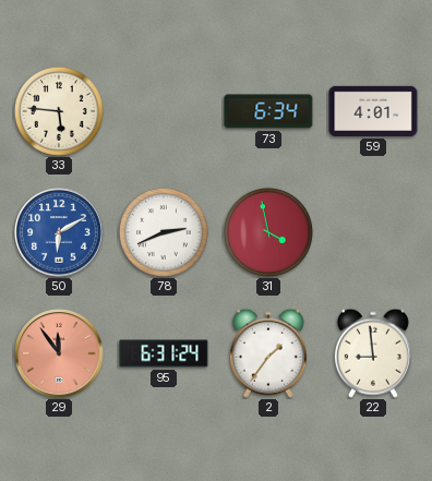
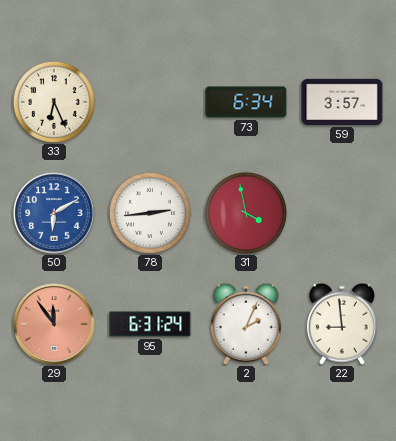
33: 5:46 -> 6:26 (54, 102)
59: 4:01 -> 3:57 (342, 102)
78: 2:41 -> 2:44 (150, 213)
2: 1:36 -> 2:04 (246, 324)
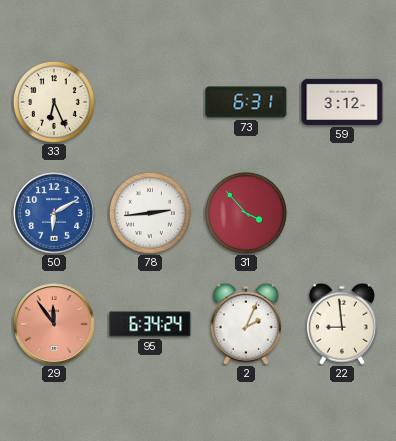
73: 6:34 -> 6:31 (246, 102)
59: 3:57 -> 3:12 (342, 102)
31: 3:58 -> 3:53 (246, 213)
95: 6:31 -> 6:34 (150, 324)
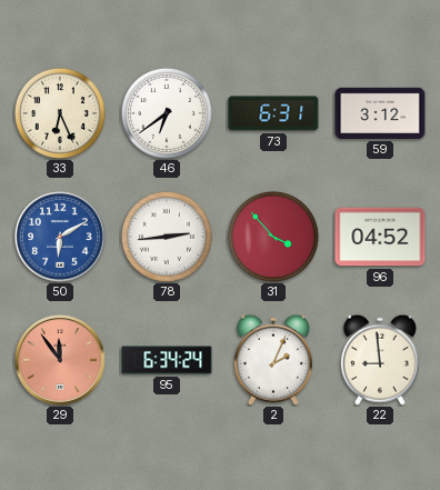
46: none -> 6:39 (167, 113)
96: none -> 04:52 (380, 237)
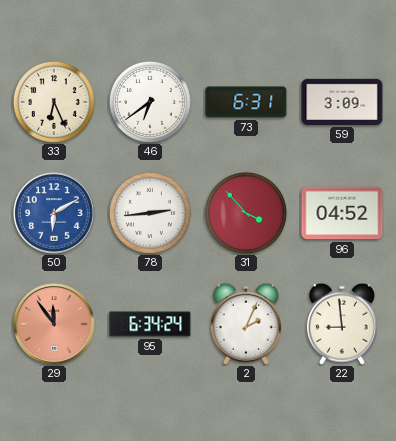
59: 3:12 -> 3:09 (342, 102)
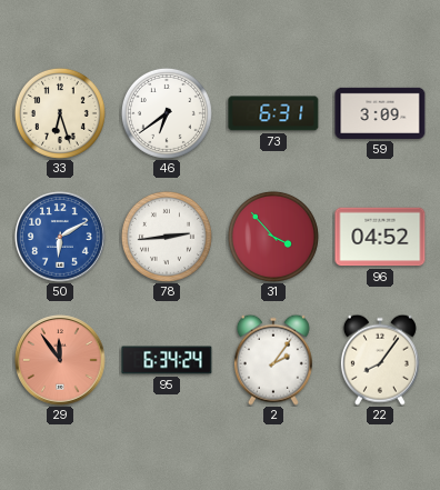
33: 6:26 -> 6:27 (60, 113)
2: 2:04 -> 2:06 (273, 360)
22: 8:59 -> 8:06 (380, 360)
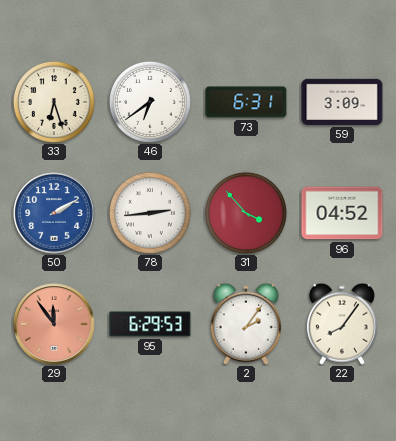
50: 6:10 -> 2:10 (54, 213)
95: 6:34 -> 6:29 (150, 324)
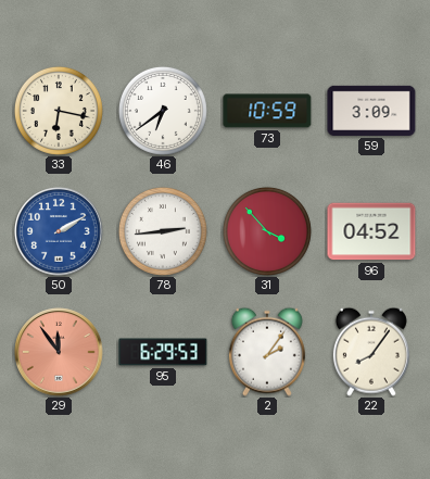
33: 6:27 -> 6:17 (59, 111)
73: 6:31 -> 10:59 (267, 111)
